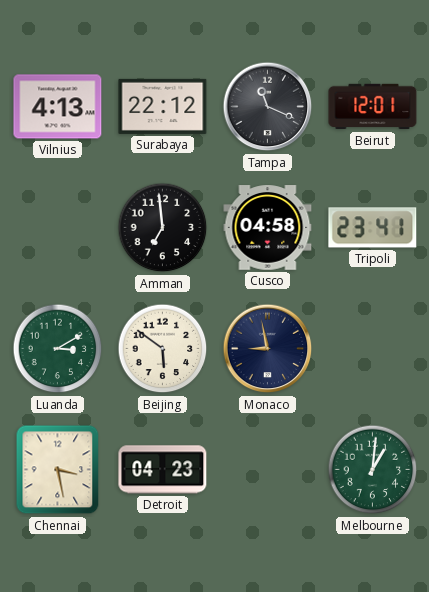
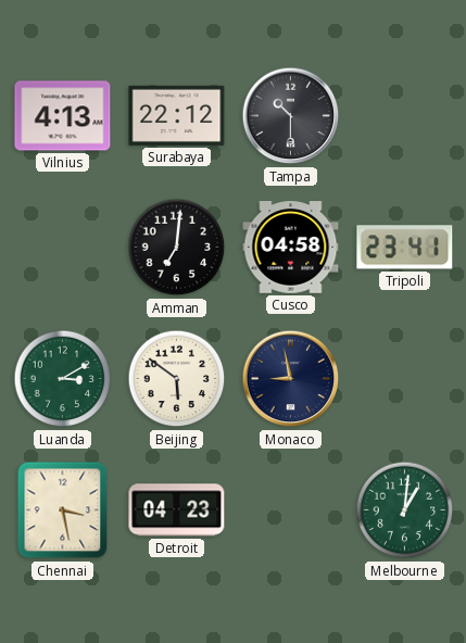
Tampa: 11:19 -> 10:30 (291, 116)
Beirut: 12:01 -> none (373, 107)
Amman: 6:59 -> 7:01 (177, 248)
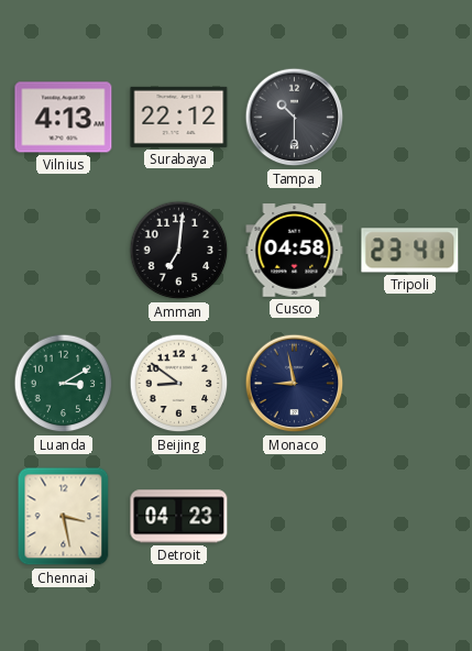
Beijing: 5:51 -> 8:51 (179, 384)
Melbourne: 1:01 -> none (405, 510)
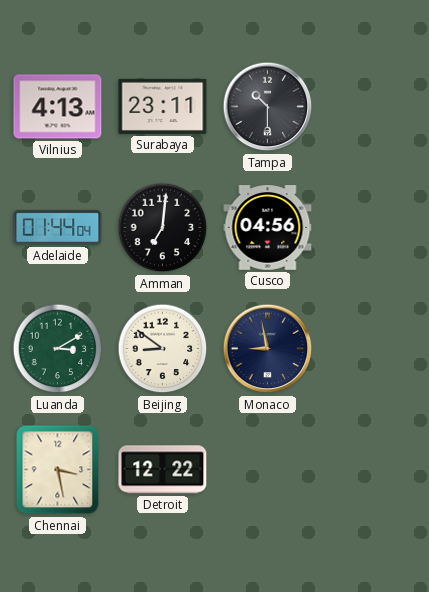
Surabaya: 22:12 -> 23:11 (163, 106)
Adelaide: none -> 01:44 (58, 227)
Cusco: 04:58 -> 04:56 (268, 228)
Tripoli: 23:41 -> none (410, 251)
Detroit: 04:23 -> 12:22 (163, 470)
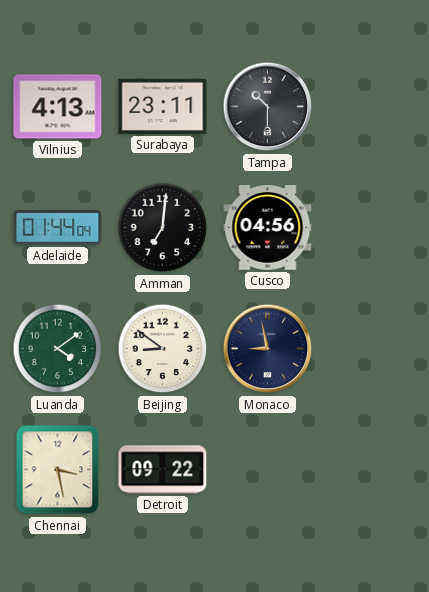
Luanda: 3:10 -> 4:09 (58, 349)
Detroit: 12:22 -> 09:22 (163, 470)
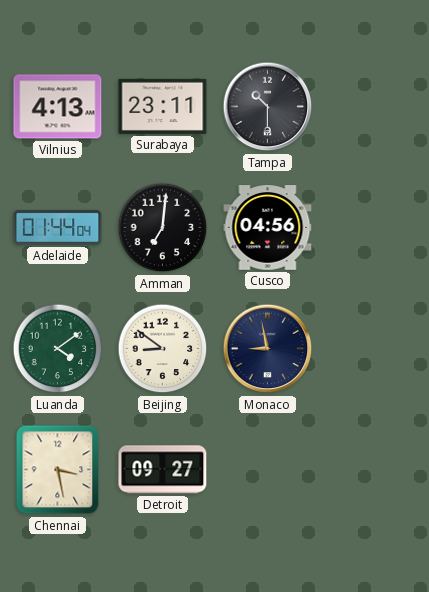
Detroit: 09:22 -> 09:27 (163, 470)
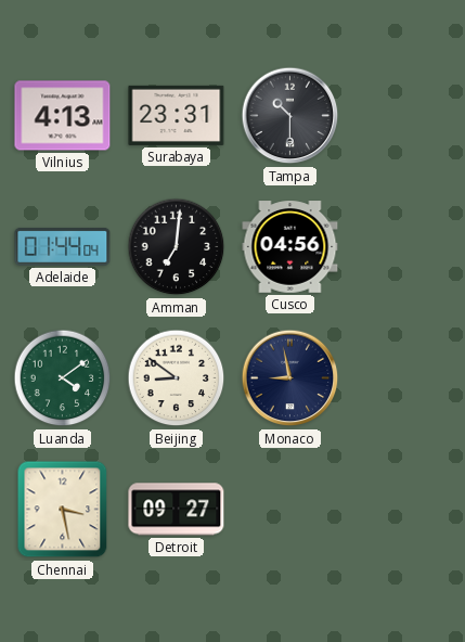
Surabaya: 23:11 -> 23:31 (177, 115)
